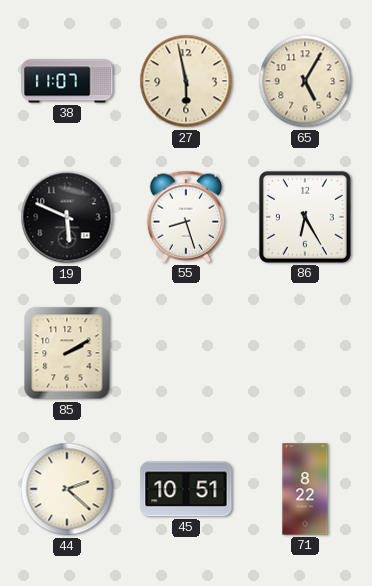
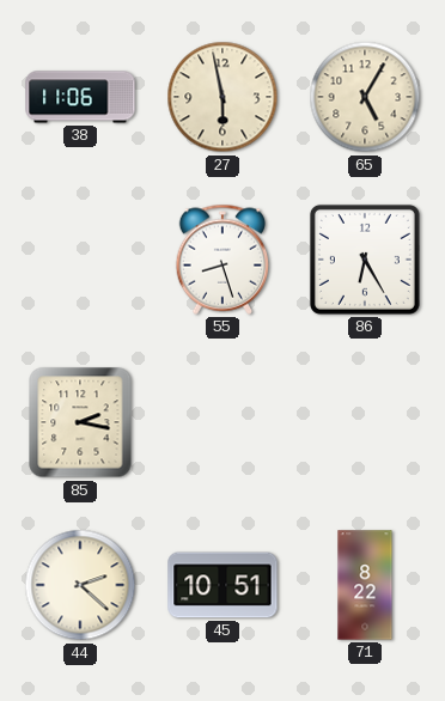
38: 11:07 -> 11:06 (80, 97)
19: 5:49 -> none (67, 217)
85: 2:10 -> 2:17 (80, 422)
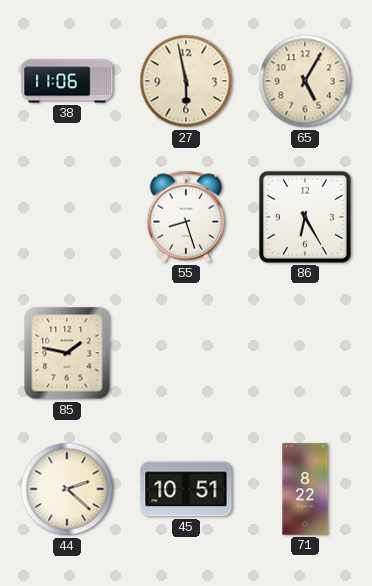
85: 2:17 -> 1:47 (67, 353)
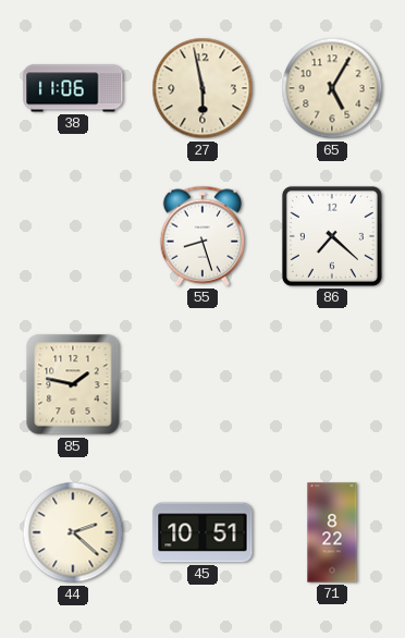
86: 6:25 -> 7:22 (332, 236)
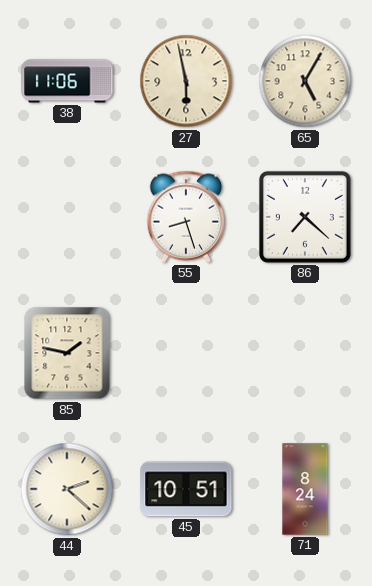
71: 8:22 -> 8:24 (305, 489)
